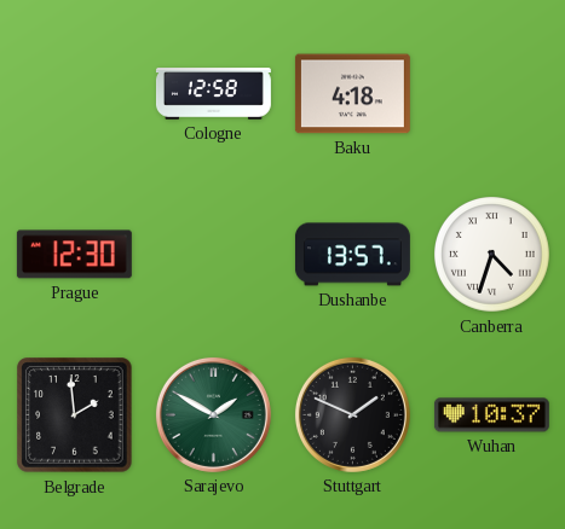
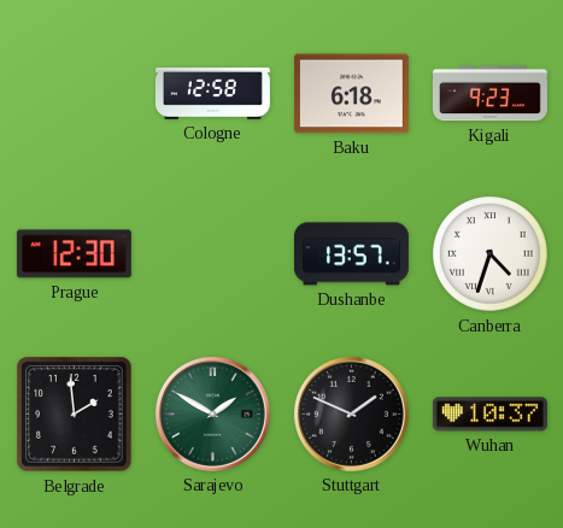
Baku: 4:18 -> 6:18 (351, 94)
Kigali: none -> 9:23 (489, 94)
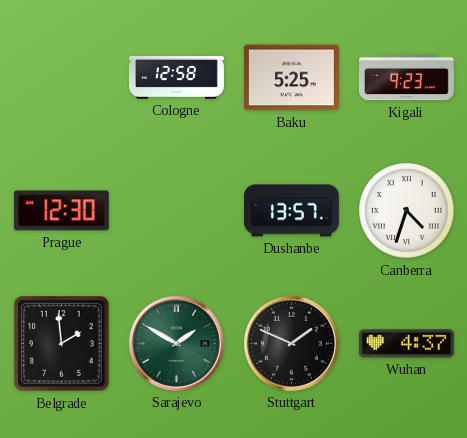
Baku: 6:18 -> 5:25 (291, 78)
Wuhan: 10:37 -> 4:37 (406, 344)
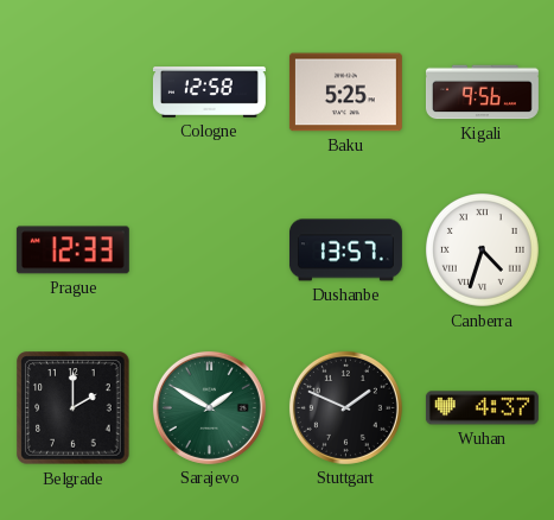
Kigali: 9:23 -> 9:56 (482, 93)
Prague: 12:30 -> 12:33 (72, 251)
Belgrade: 1:59 -> 2:00 (74, 408)
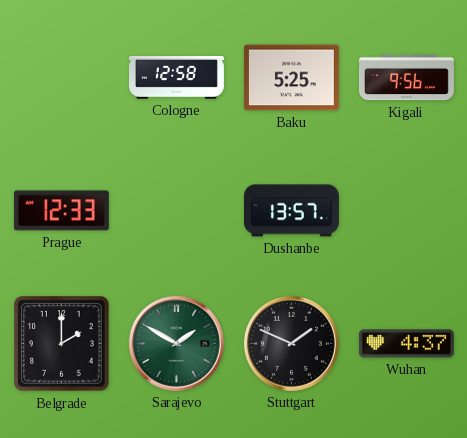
Canberra: 4:33 -> none (483, 251)
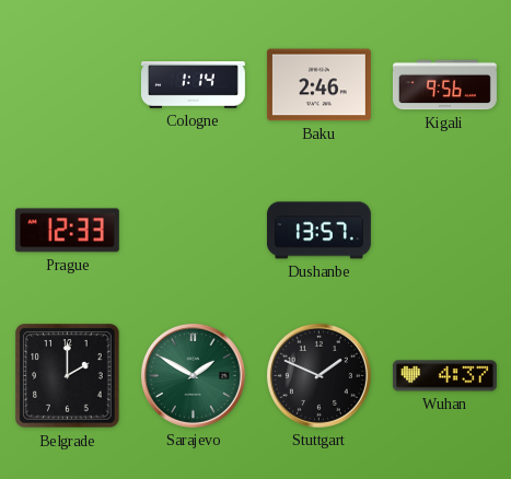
Cologne: 12:58 -> 1:14 (193, 85)
Baku: 5:25 -> 2:46 (318, 85)
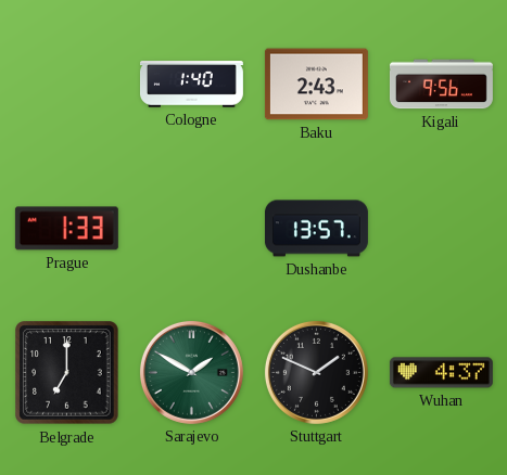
Cologne: 1:14 -> 1:40 (191, 85)
Baku: 2:46 -> 2:43 (316, 85)
Prague: 12:33 -> 1:33 (66, 229)
Belgrade: 2:00 -> 7:00 (67, 373)
